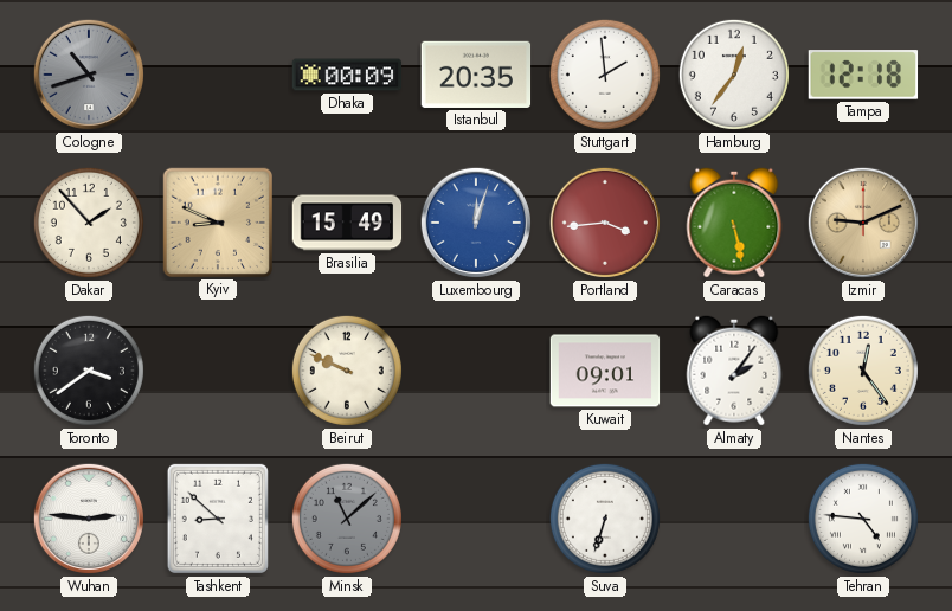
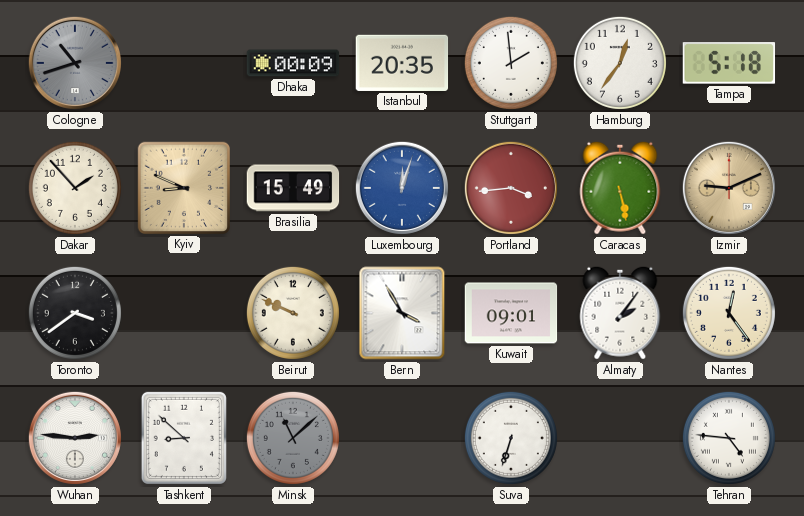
Tampa: 12:18 -> 5:18 (729, 63)
Bern: none -> 3:55 (402, 313)
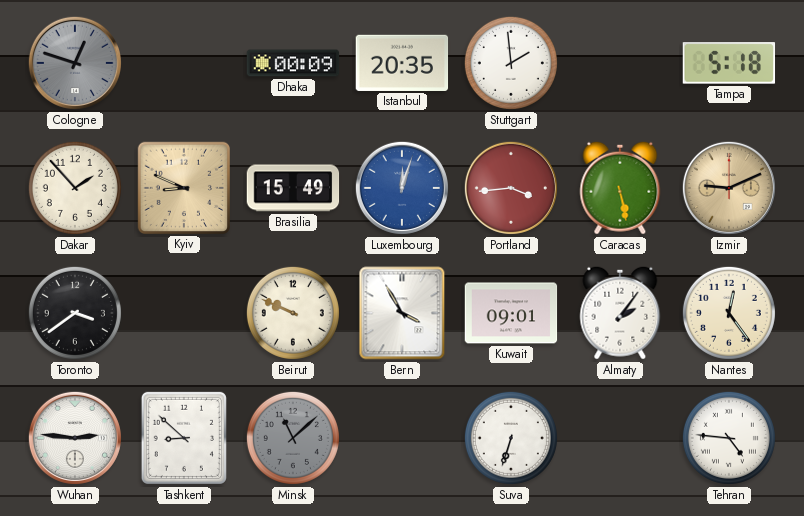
Cologne: 10:42 -> 12:48 (75, 63)
Hamburg: 12:36 -> none (620, 63)
